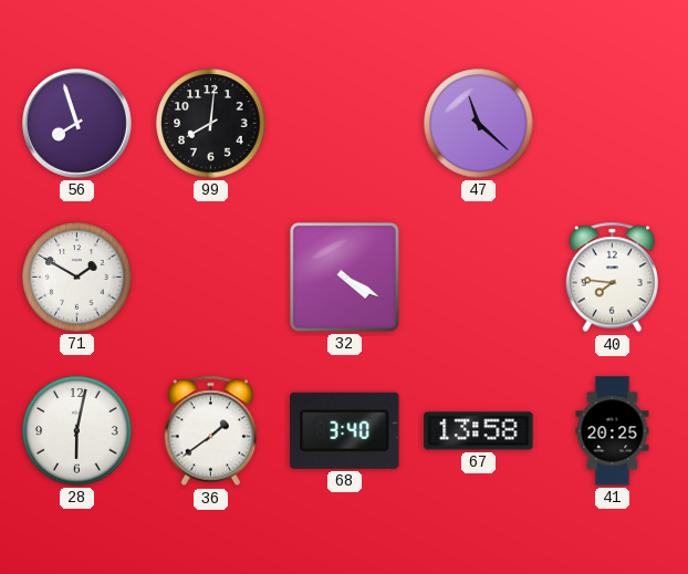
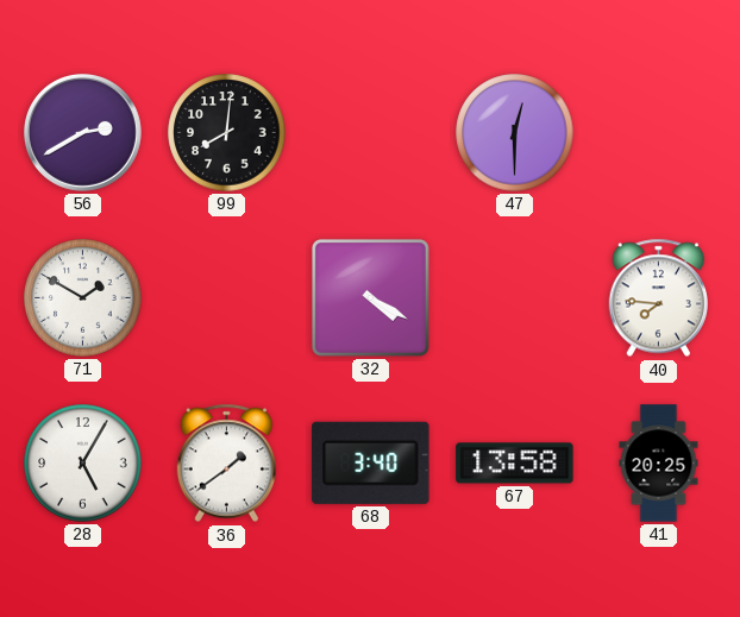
56: 7:57 -> 2:40 (83, 133)
47: 11:22 -> 12:30 (515, 133)
28: 6:02 -> 5:05 (83, 464)
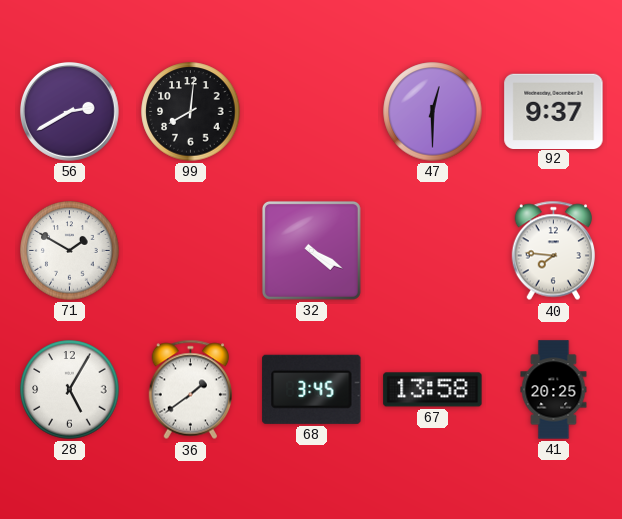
92: none -> 9:37 (554, 111)
68: 3:40 -> 3:45 (312, 389)
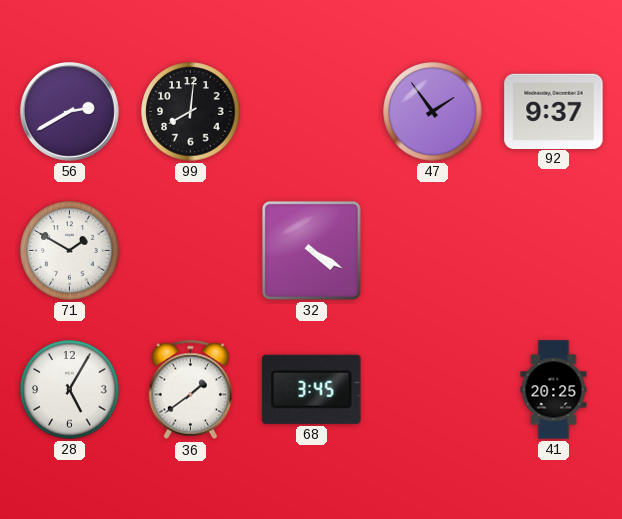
47: 12:30 -> 1:54 (433, 112)
40: 7:46 -> none (554, 251)
67: 13:58 -> none (433, 390)
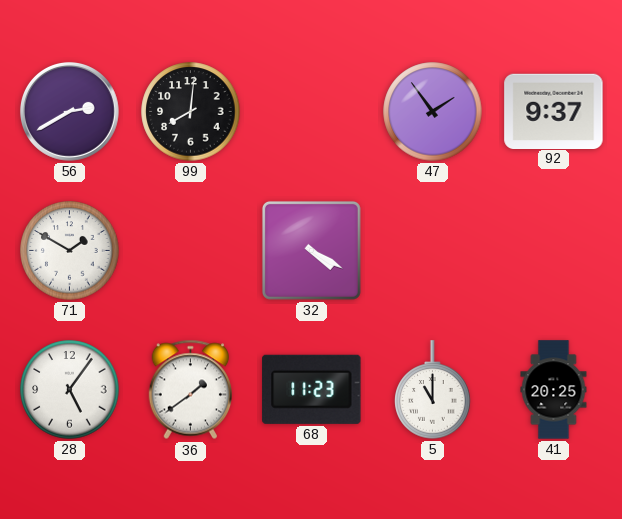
28: 5:05 -> 5:06 (70, 390)
68: 3:45 -> 11:23 (312, 389)
5: none -> 11:00 (433, 390)
